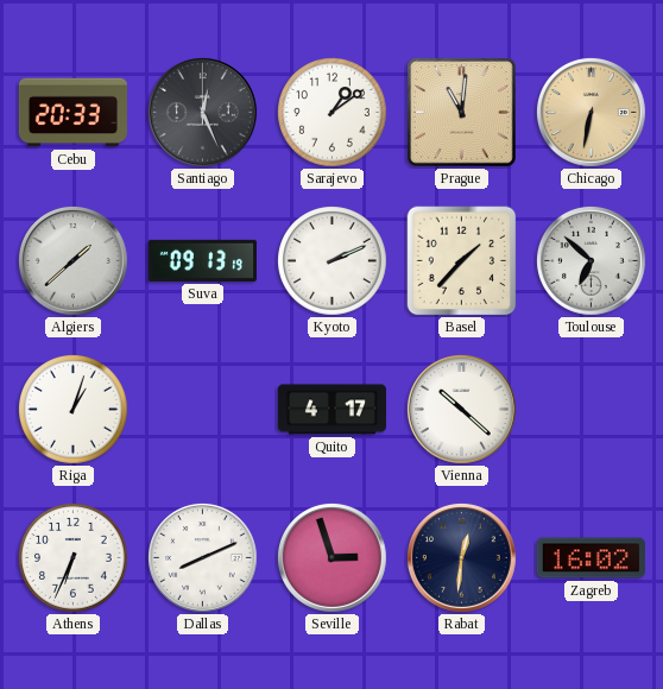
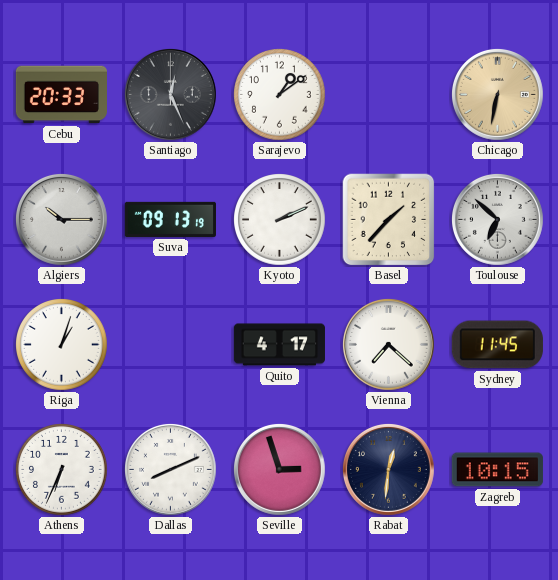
Prague: 11:01 -> none (461, 112)
Algiers: 1:38 -> 10:15 (62, 220)
Vienna: 10:22 -> 7:22 (389, 345)
Sydney: none -> 11:45 (497, 345)
Zagreb: 16:02 -> 10:15 (497, 470)
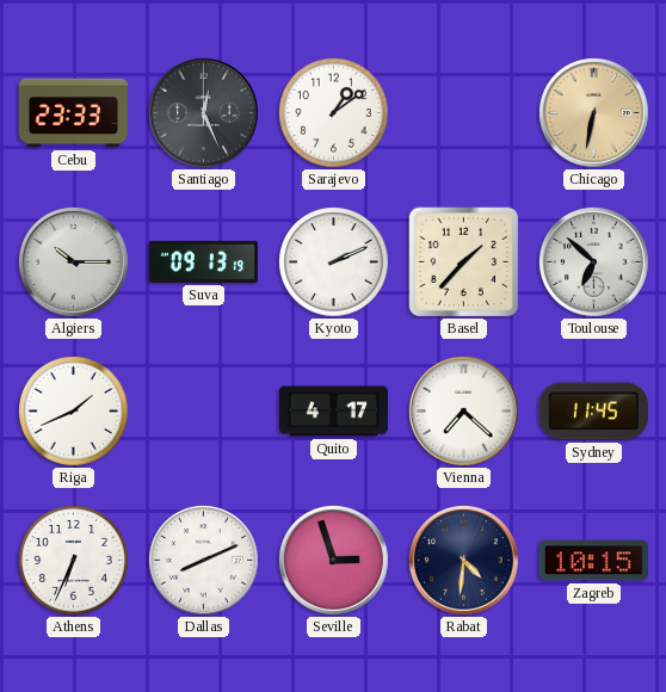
Cebu: 20:33 -> 23:33 (73, 113)
Riga: 1:03 -> 1:41 (74, 412)
Rabat: 12:31 -> 4:31 (464, 561)
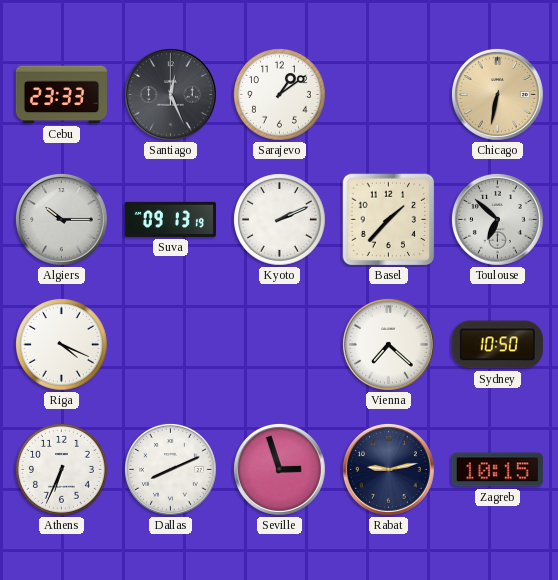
Riga: 1:41 -> 4:19 (62, 345)
Quito: 4:17 -> none (333, 412)
Sydney: 11:45 -> 10:50 (497, 345)
Rabat: 4:31 -> 9:13 (389, 470)
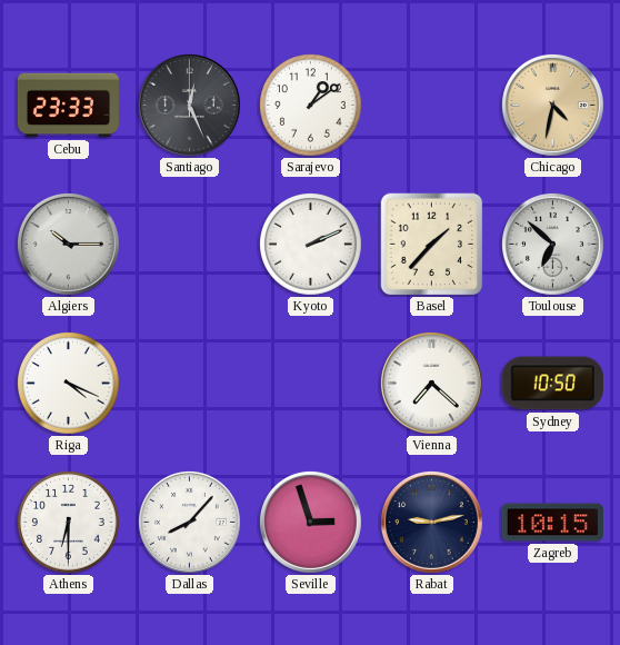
Chicago: 6:32 -> 4:32 (553, 106)
Suva: 09:13 -> none (170, 219)
Athens: 6:34 -> 6:30 (69, 523)
Dallas: 8:11 -> 8:07 (190, 523)
